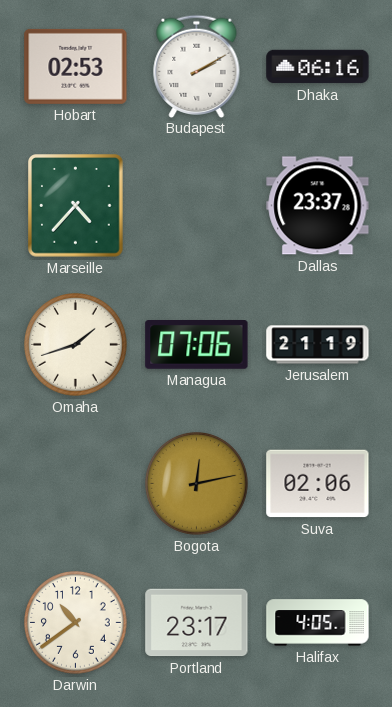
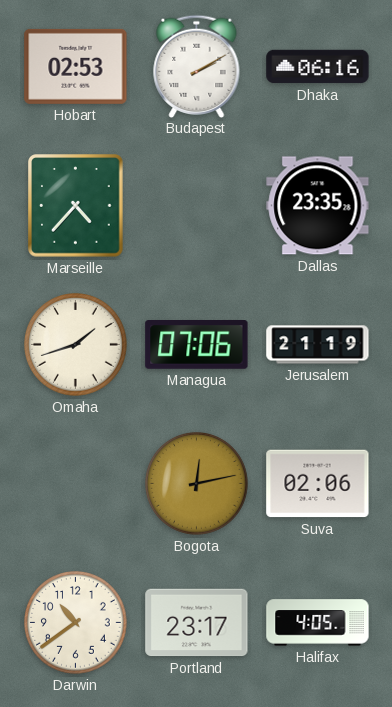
Dallas: 23:37 -> 23:35 (318, 206)
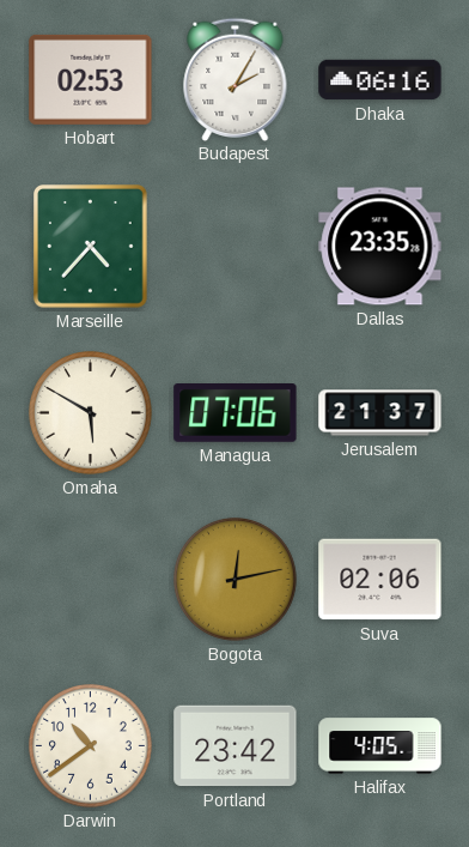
Budapest: 2:10 -> 2:05 (236, 79)
Omaha: 1:42 -> 5:50 (91, 413)
Jerusalem: 21:19 -> 21:37 (380, 413)
Portland: 23:17 -> 23:42 (236, 746)
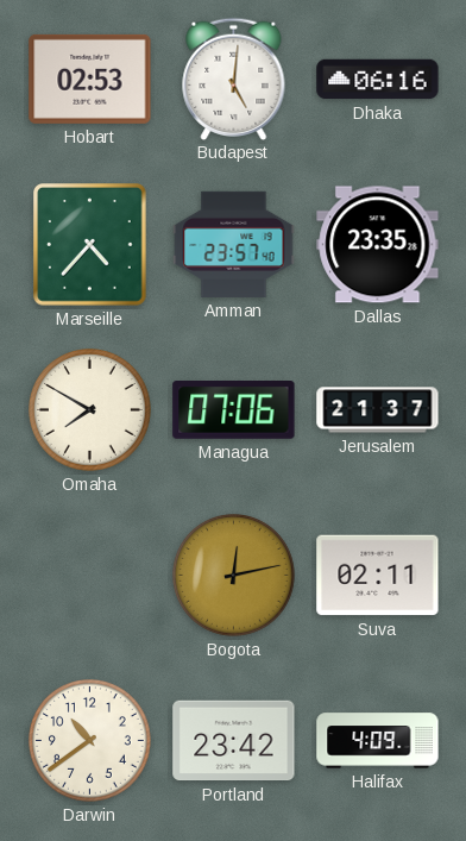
Budapest: 2:05 -> 5:01 (234, 79)
Amman: none -> 23:57 (234, 244)
Omaha: 5:50 -> 7:50 (90, 410)
Suva: 02:06 -> 02:11 (378, 576)
Halifax: 4:05 -> 4:09 (378, 741)
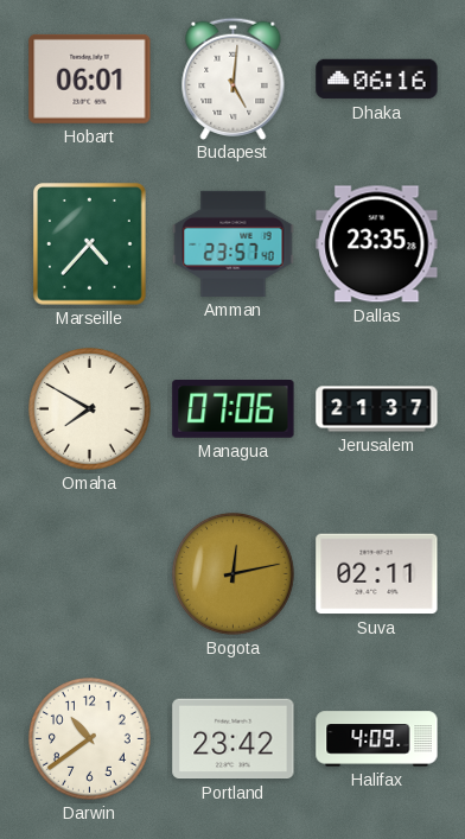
Hobart: 02:53 -> 06:01 (90, 78)
